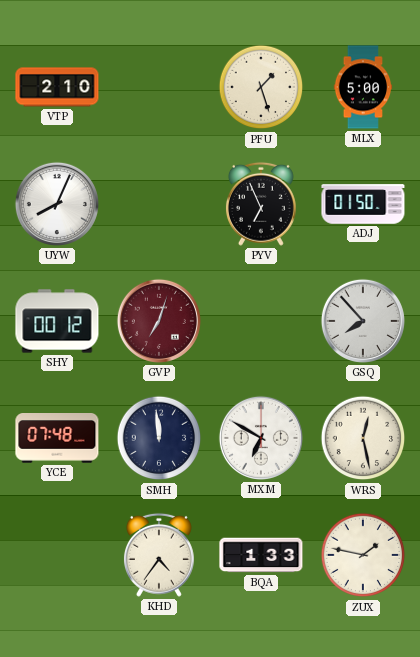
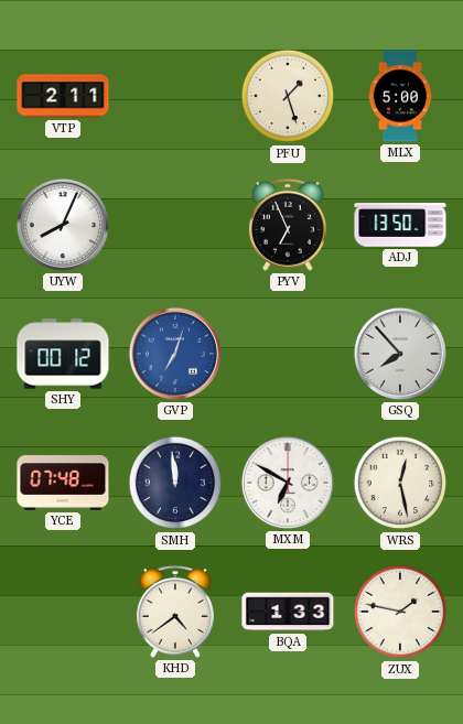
VTP: 2:10 -> 2:11 (63, 96)
ADJ: 01:50 -> 13:50 (400, 225)
GVP dial: burgundy -> blue (175, 354)
KHD: 4:36 -> 4:39 (175, 612)
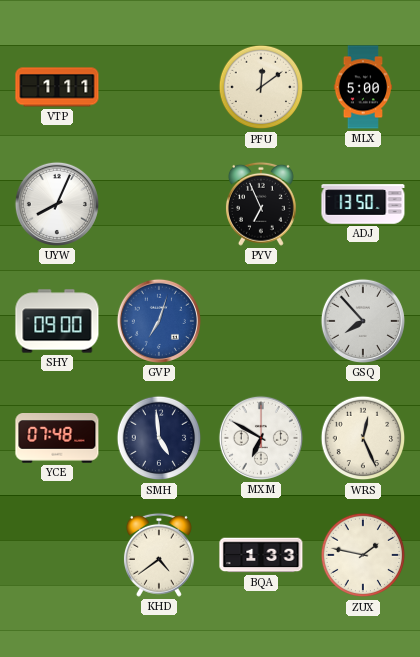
VTP: 2:11 -> 1:11 (57, 87)
PFU: 1:27 -> 12:09 (261, 87)
SHY: 00:12 -> 09:00 (57, 321)
SMH: 11:59 -> 4:59 (159, 438)
WRS: 12:28 -> 12:26 (363, 438)
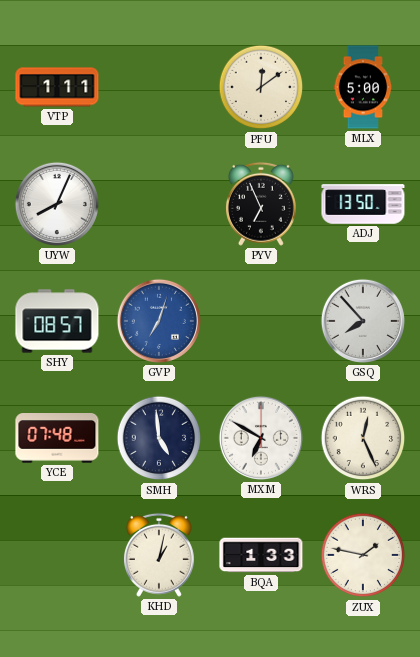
SHY: 09:00 -> 08:57 (57, 321)
KHD: 4:39 -> 1:02 (159, 555)
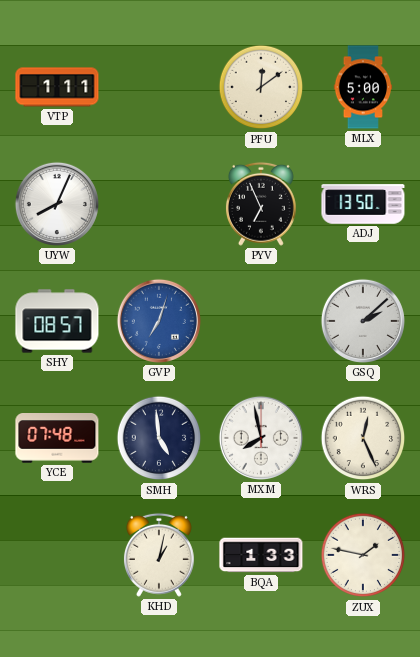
GSQ: 7:53 -> 2:08 (363, 321)
MXM: 6:50 -> 7:58 (261, 438)
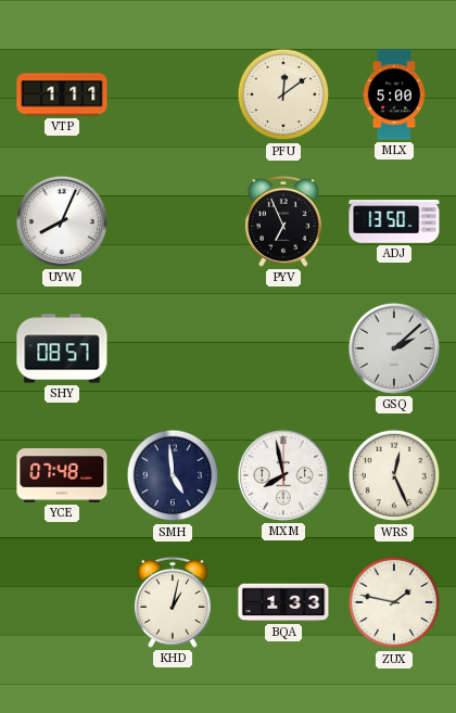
GVP: 7:03 -> none (159, 321)
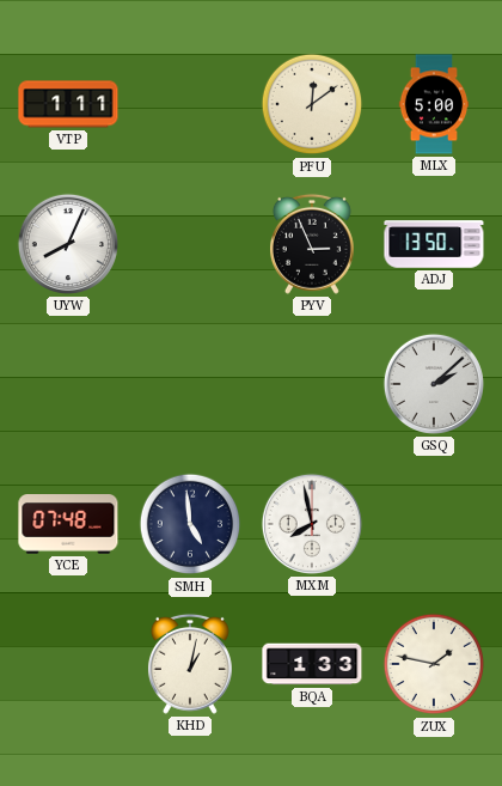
PYV: 6:56 -> 2:56 (312, 244)
SHY: 08:57 -> none (62, 348)
WRS: 12:26 -> none (394, 475)
